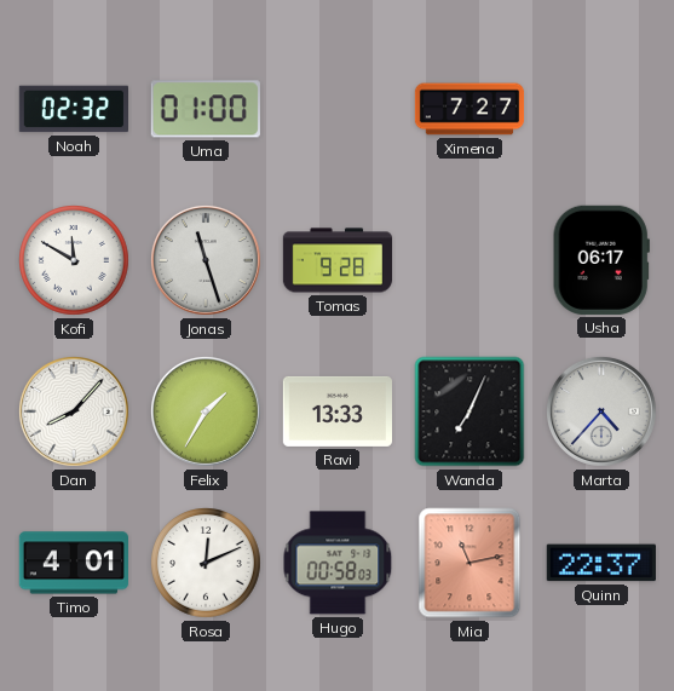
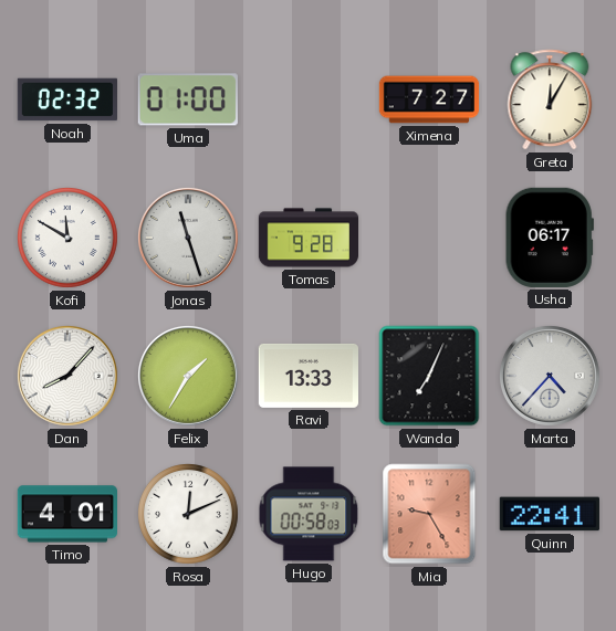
Greta: none -> 12:05 (550, 99)
Mia: 11:13 -> 9:25 (429, 514)
Quinn: 22:37 -> 22:41 (550, 514)
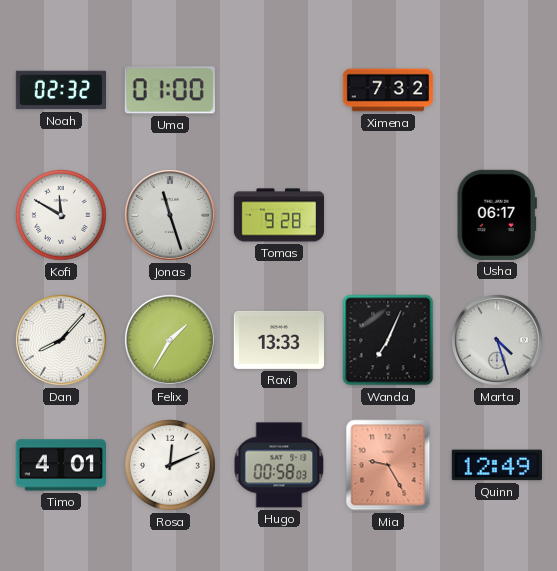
Ximena: 7:27 -> 7:32 (388, 90)
Greta: 12:05 -> none (550, 99)
Marta: 4:37 -> 4:27 (498, 341)
Quinn: 22:41 -> 12:49 (497, 465)
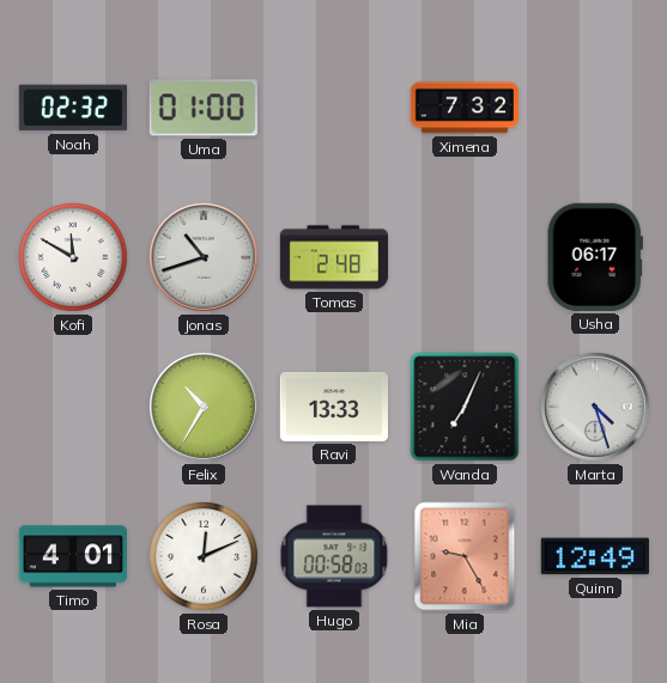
Jonas: 11:27 -> 10:42 (205, 258)
Tomas: 9:28 -> 2:48 (334, 257)
Dan: 8:07 -> none (62, 341)
Felix: 1:35 -> 10:35 (205, 408)
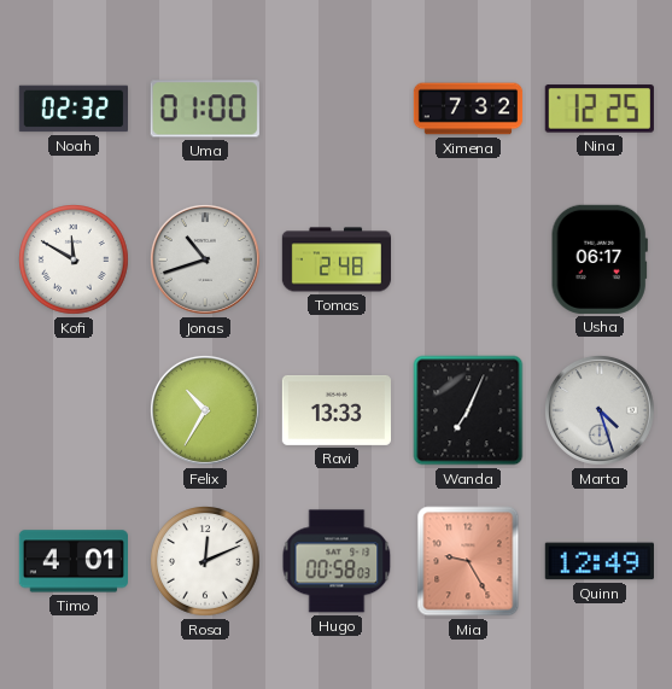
Nina: none -> 12:25 (600, 109)
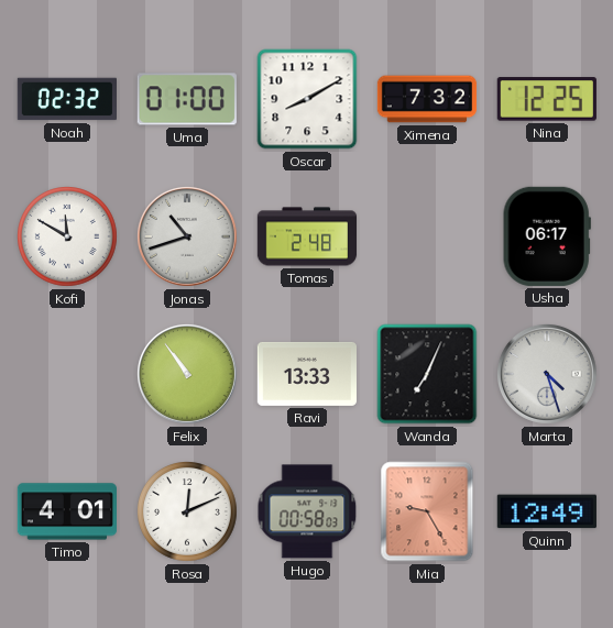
Oscar: none -> 8:10 (307, 99)
Felix: 10:35 -> 10:54 (188, 375)
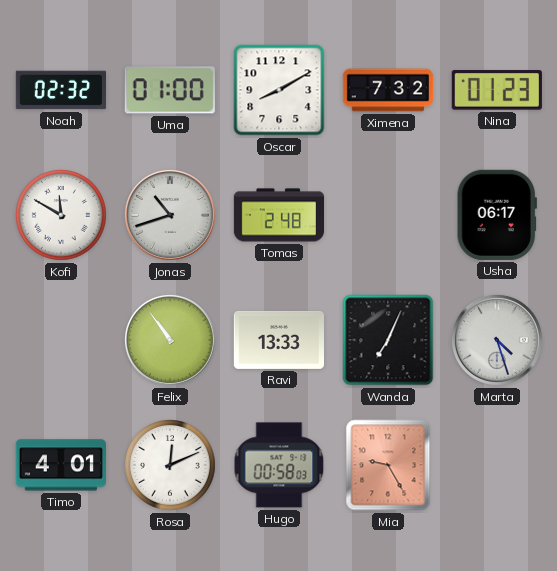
Nina: 12:25 -> 01:23 (497, 90)
Quinn: 12:49 -> none (547, 511)
